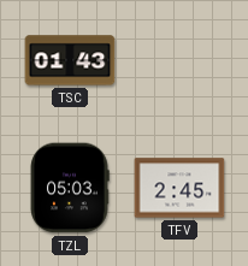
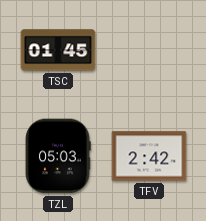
TSC: 01:43 -> 01:45 (58, 50)
TFV: 2:45 -> 2:42 (149, 156)
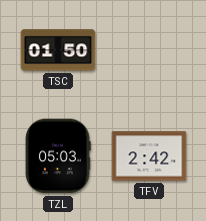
TSC: 01:45 -> 01:50 (58, 50)
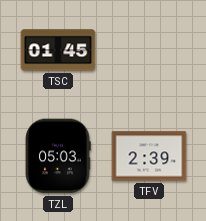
TSC: 01:50 -> 01:45 (58, 50)
TFV: 2:42 -> 2:39 (149, 156)
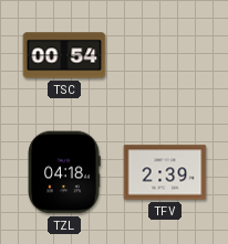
TSC: 01:45 -> 00:54 (64, 55)
TZL: 05:03 -> 04:18 (64, 172)
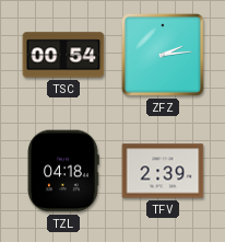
ZFZ: none -> 2:14 (163, 55)
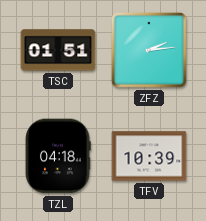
TSC: 00:54 -> 01:51 (58, 50)
TFV: 2:39 -> 10:39 (149, 156)
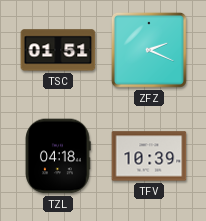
ZFZ: 2:14 -> 2:19 (149, 50)
